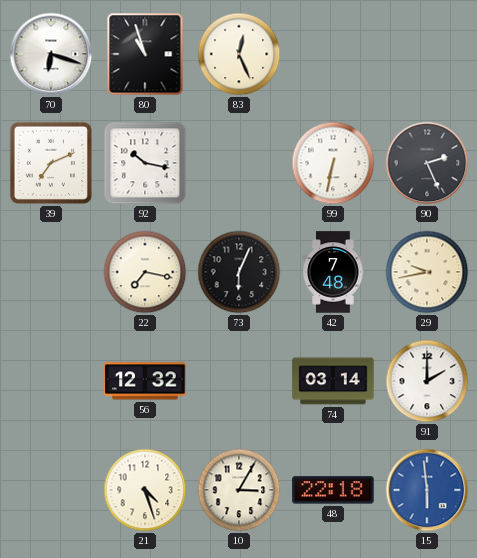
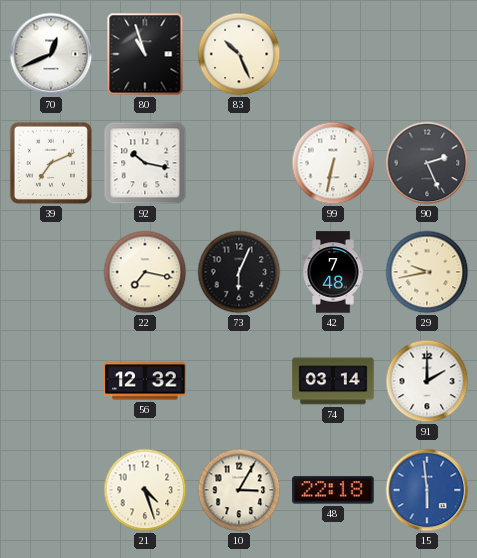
70: 6:18 -> 12:41 (51, 54)
83: 12:26 -> 10:26 (239, 54)
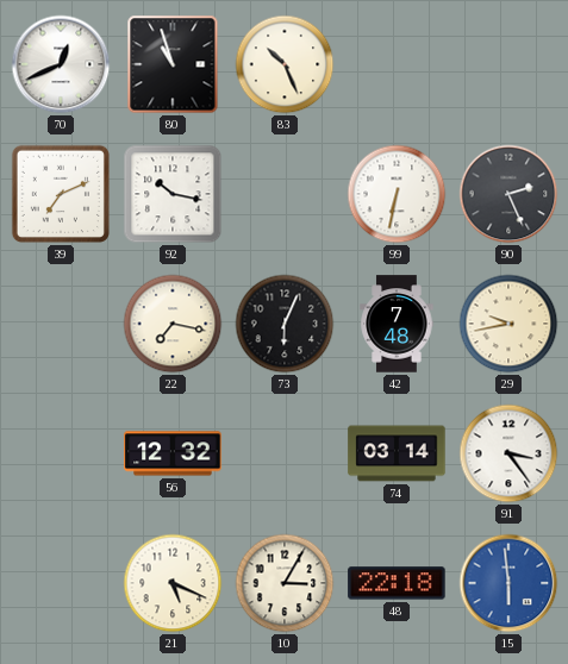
91: 2:00 -> 3:24 (508, 453)
21: 4:27 -> 5:19 (173, 583)
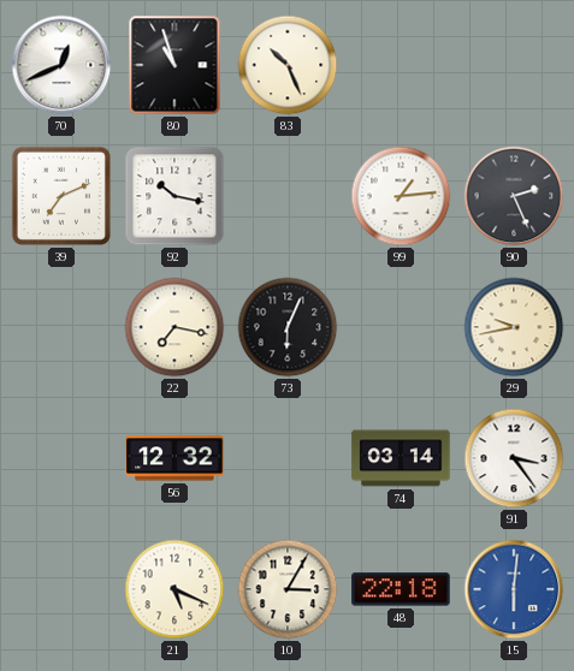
99: 6:32 -> 1:14 (401, 196)
42: 7:48 -> none (397, 324)
15: 5:59 -> 6:01 (514, 589)
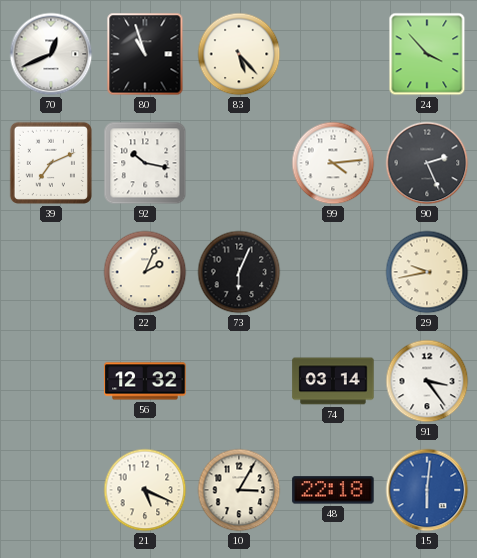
83: 10:26 -> 5:23 (239, 54)
24: none -> 3:53 (427, 54)
99: 1:14 -> 4:14 (333, 163)
22: 7:17 -> 2:04 (145, 272)
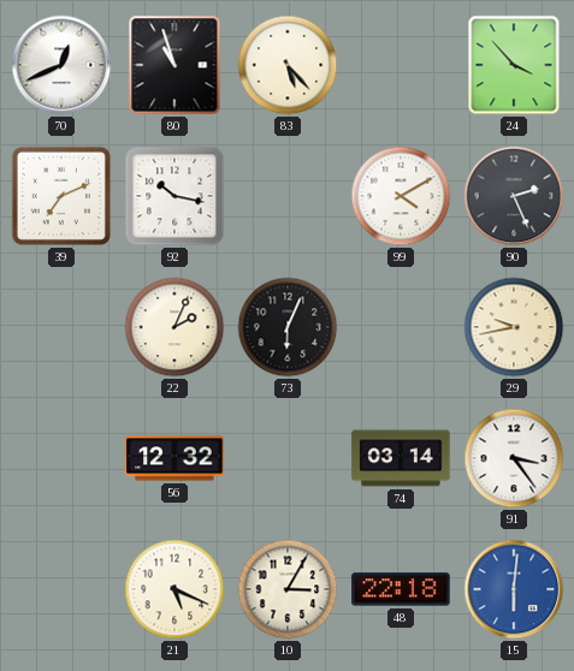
99: 4:14 -> 4:10 (401, 196)
